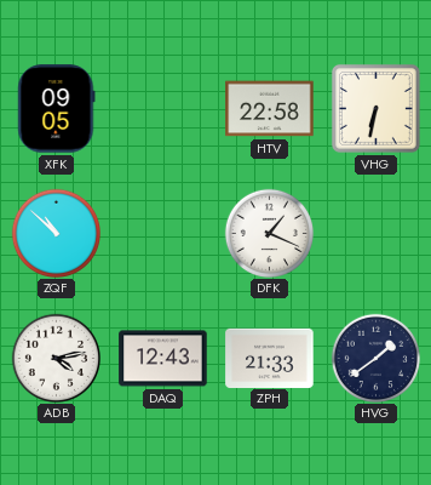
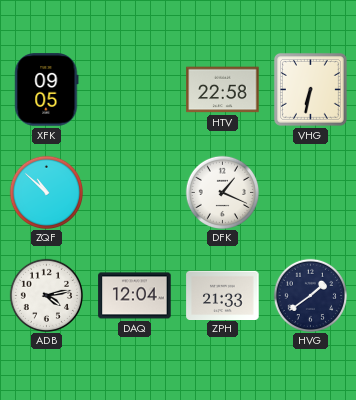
DAQ: 12:43 -> 12:04 (135, 296)
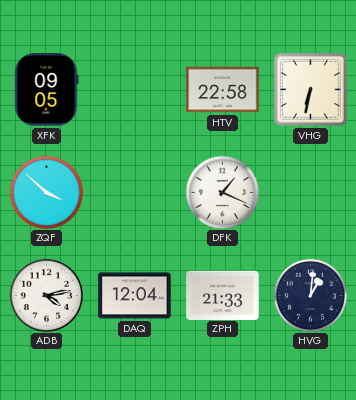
ZQF: 10:52 -> 3:52 (46, 192)
HVG: 1:39 -> 1:01 (310, 295)
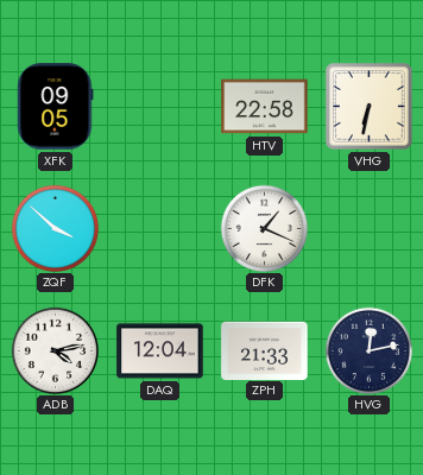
HVG: 1:01 -> 12:13 (368, 350)
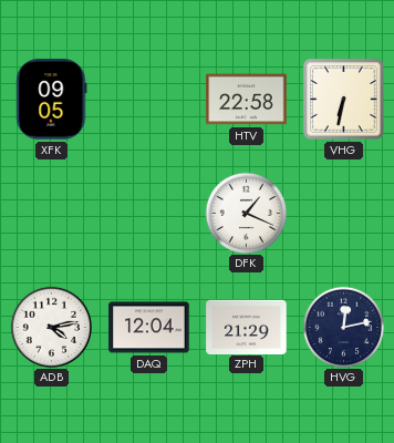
ZQF: 3:52 -> none (55, 228)
ZPH: 21:33 -> 21:29 (247, 327)
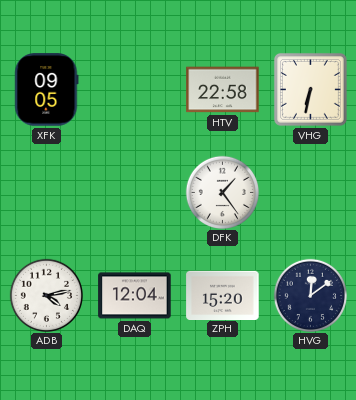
DFK: 1:19 -> 1:24 (222, 192)
ZPH: 21:29 -> 15:20 (223, 295)
HVG: 12:13 -> 12:09 (310, 295)
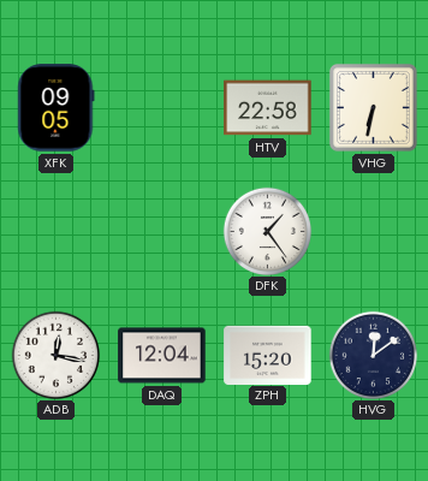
ADB: 4:13 -> 12:17 (55, 355)
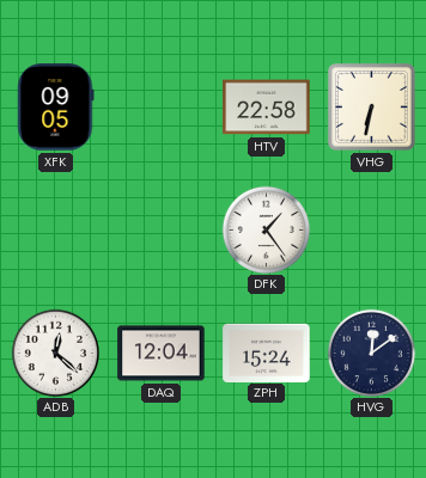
ADB: 12:17 -> 12:22 (55, 353)
ZPH: 15:20 -> 15:24 (267, 353)
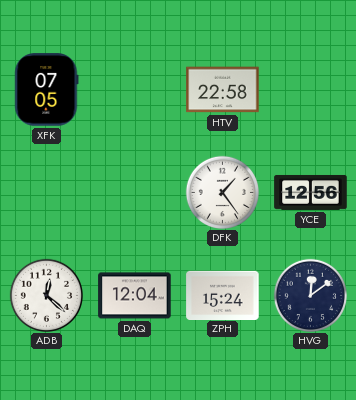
XFK: 09:05 -> 07:05 (47, 90)
VHG: 6:32 -> none (371, 106)
YCE: none -> 12:56 (311, 192)
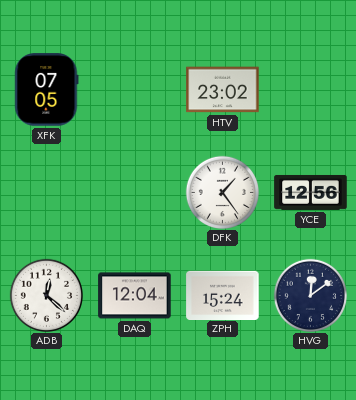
HTV: 22:58 -> 23:02 (223, 90)
